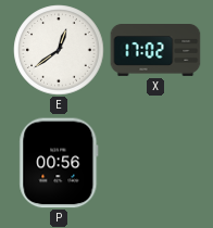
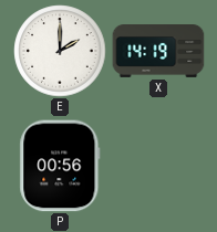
E: 12:39 -> 2:00 (60, 51)
X: 17:02 -> 14:19 (158, 52)
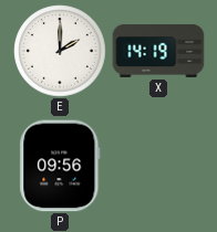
P: 00:56 -> 09:56 (60, 166)
